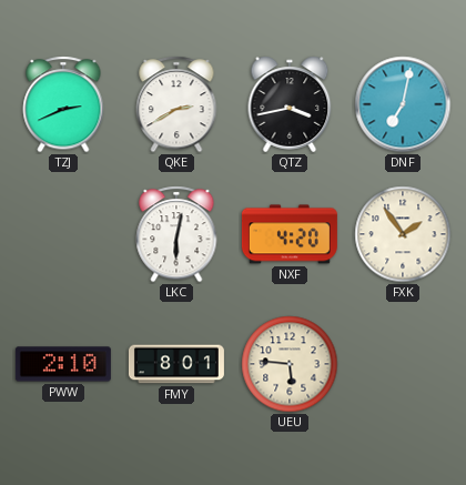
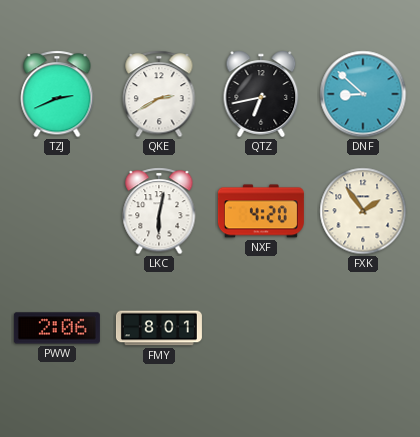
QTZ: 3:43 -> 6:43 (261, 94)
DNF: 7:02 -> 8:52 (363, 94)
PWW: 2:10 -> 2:06 (57, 328)
UEU: 5:46 -> none (290, 364)
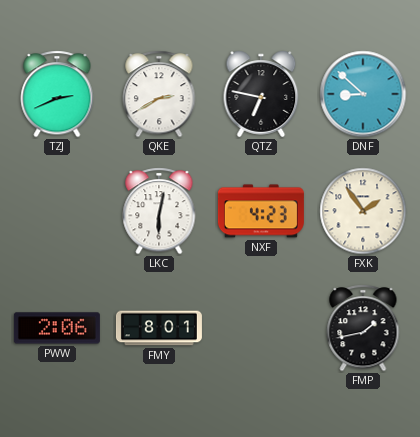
QTZ: 6:43 -> 6:47 (261, 94)
NXF: 4:20 -> 4:23 (261, 211)
FMP: none -> 1:43 (363, 328)
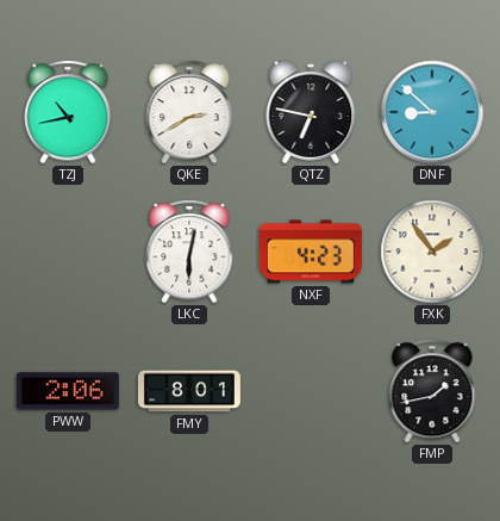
TZJ: 2:41 -> 10:43 (68, 112)
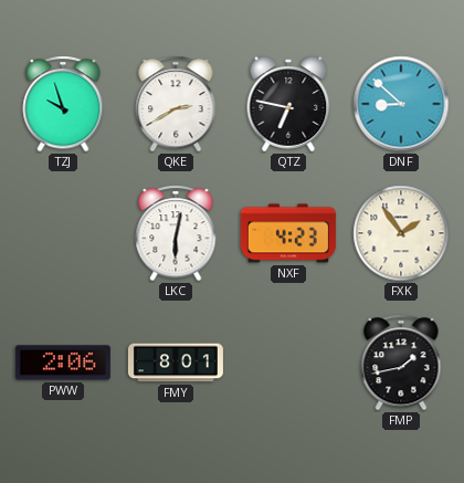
TZJ: 10:43 -> 9:57 (63, 104)
